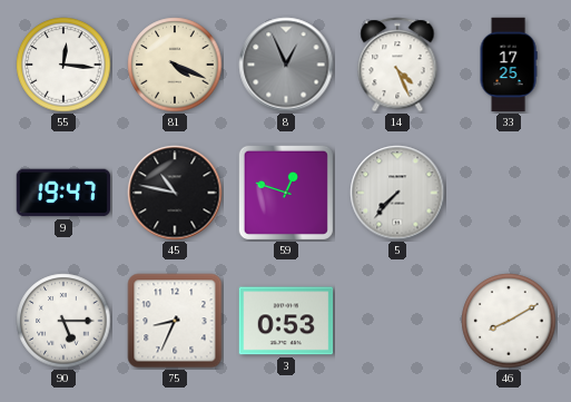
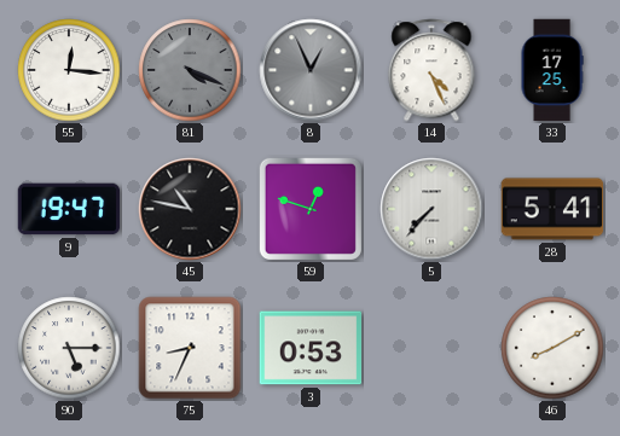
81 dial: cream -> grey (190, 70)
28: none -> 5:41 (552, 209)
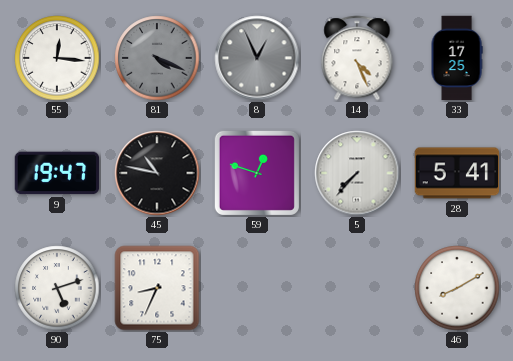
90: 5:15 -> 5:12 (57, 288)
3: 0:53 -> none (311, 348)
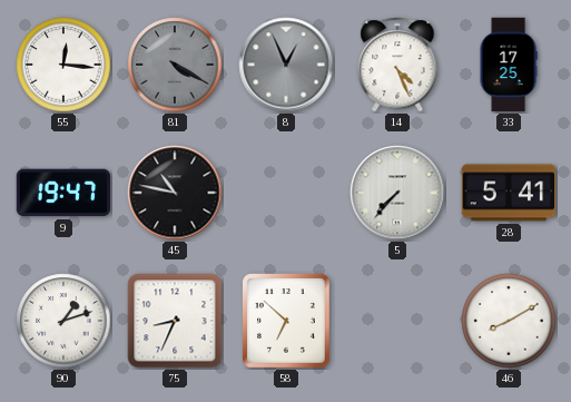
81: 4:19 -> 4:20 (175, 65)
59: 12:48 -> none (257, 173)
90: 5:12 -> 1:12 (63, 321)
58: none -> 6:52 (287, 322)
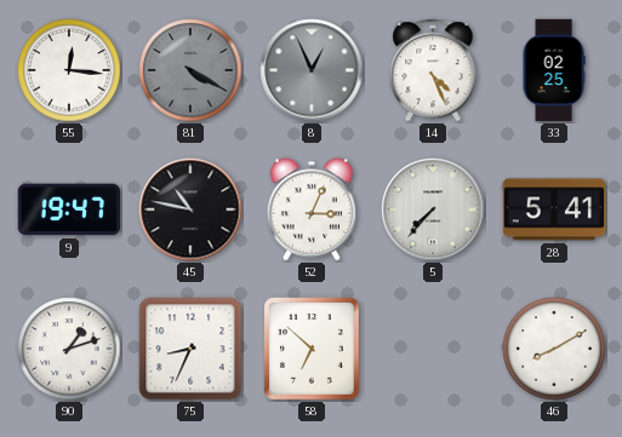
33: 17:25 -> 02:25 (554, 70)
52: none -> 3:04 (312, 209)
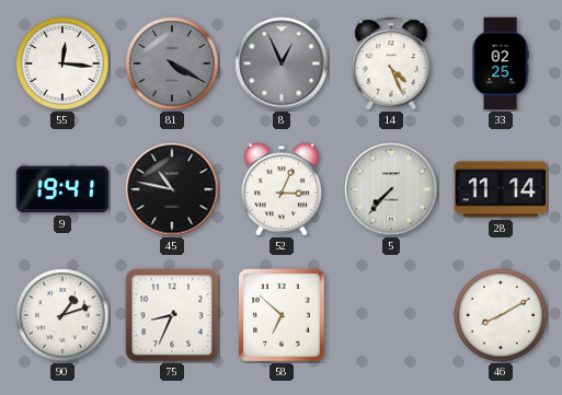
9: 19:47 -> 19:41 (62, 189)
28: 5:41 -> 11:14 (501, 189)
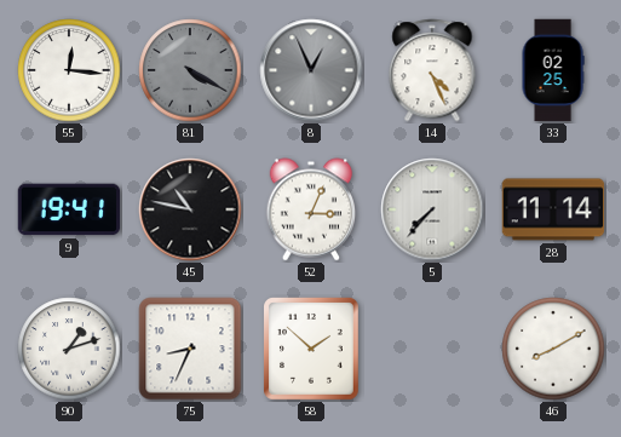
58: 6:52 -> 1:52 (312, 350)
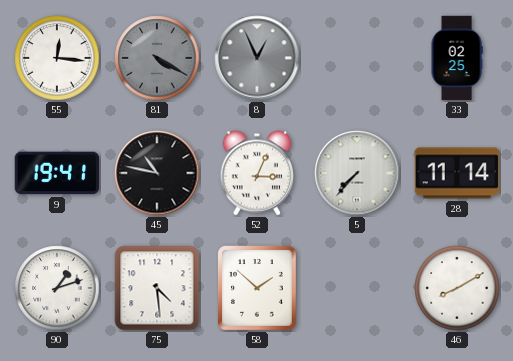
14: 4:26 -> none (432, 70)
75: 8:34 -> 4:29 (157, 288)
